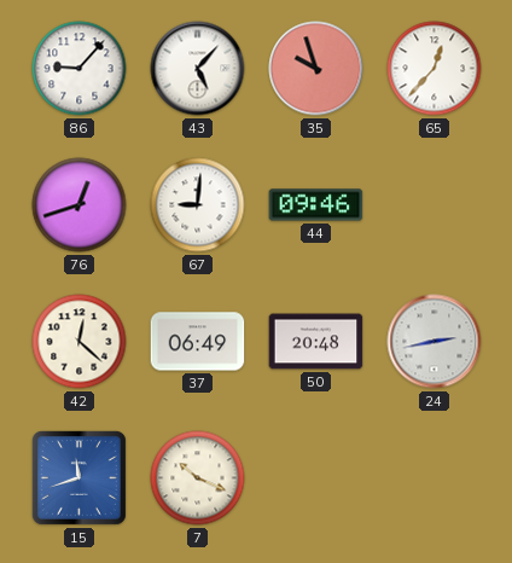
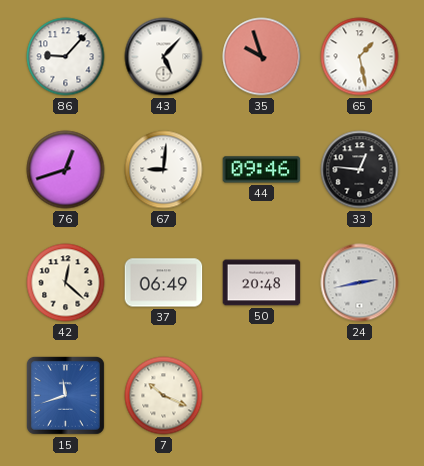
65: 12:37 -> 1:28 (360, 57)
33: none -> 12:46 (360, 170)
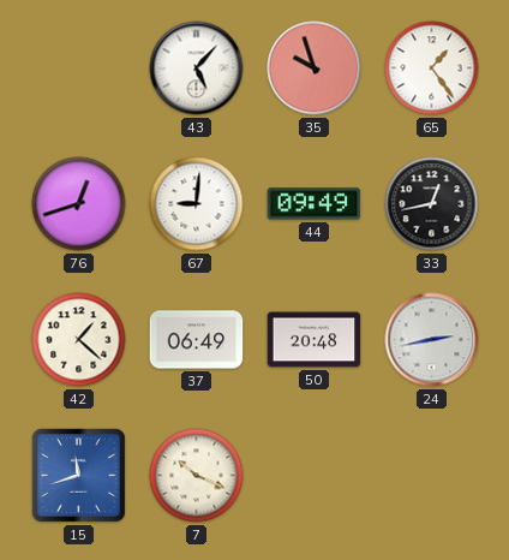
86: 9:07 -> none (66, 57)
65: 1:28 -> 1:24 (432, 68)
44: 09:46 -> 09:49 (315, 204)
33: 12:46 -> 12:43 (432, 204)
42: 12:22 -> 1:22 (79, 340)
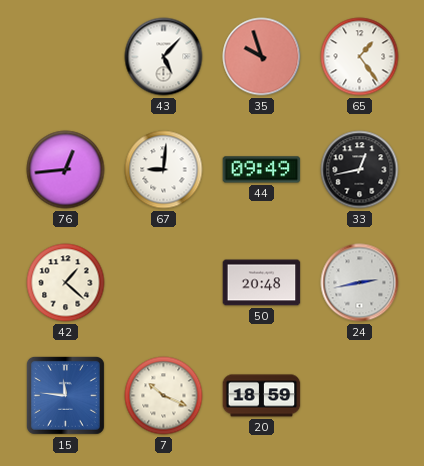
76: 12:42 -> 12:44 (66, 170)
37: 06:49 -> none (197, 340)
15: 11:42 -> 11:46 (65, 395)
20: none -> 18:59 (262, 396)
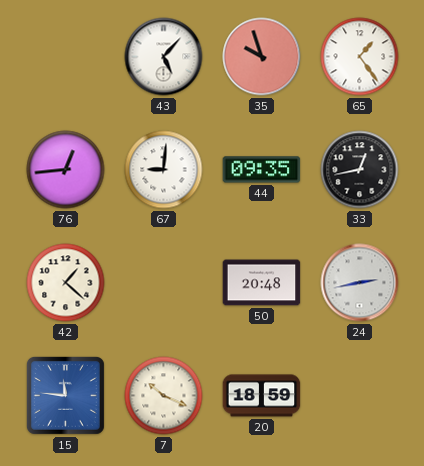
44: 09:49 -> 09:35 (262, 170)
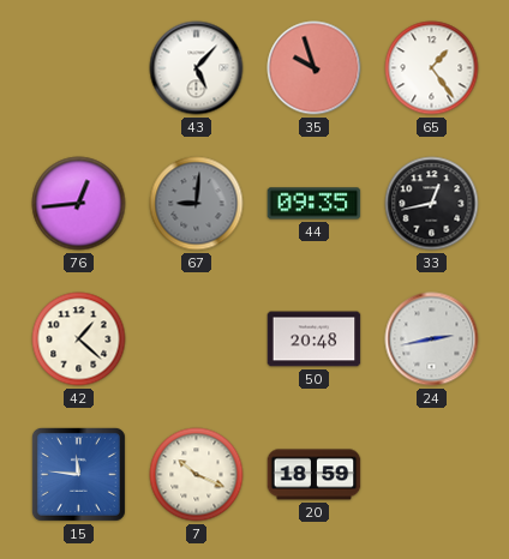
67 dial: white -> grey (197, 204)
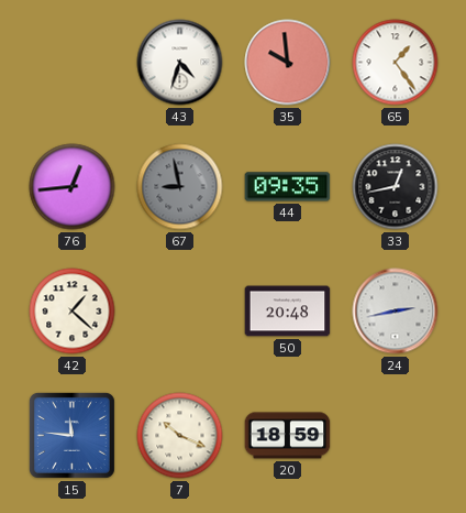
43: 5:07 -> 4:33 (180, 63)
35: 9:57 -> 9:59 (288, 63)
67: 9:01 -> 8:58 (180, 187)
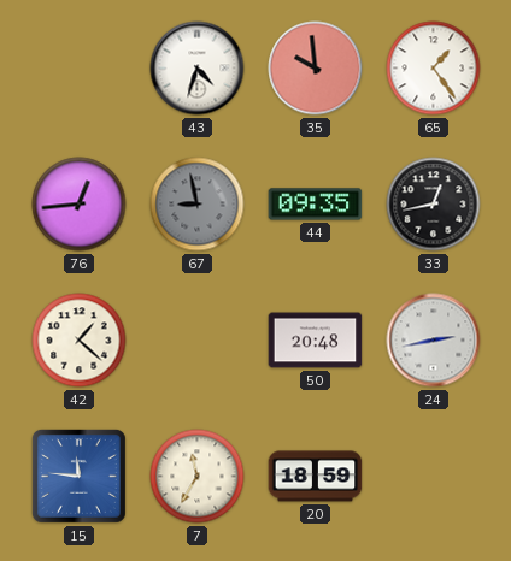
7: 10:19 -> 11:35 (198, 477)
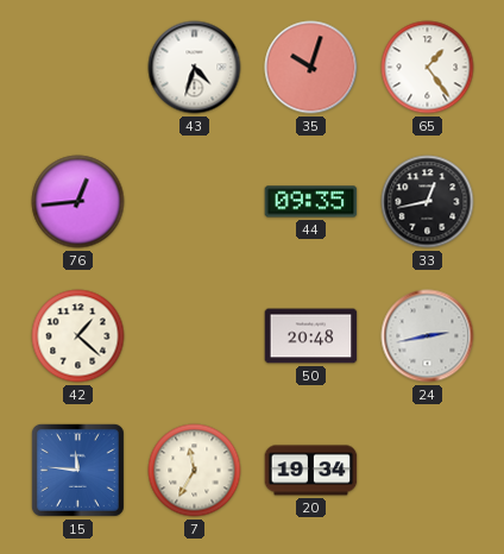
35: 9:59 -> 10:03 (311, 68)
67: 8:58 -> none (198, 205)
20: 18:59 -> 19:34 (311, 471)
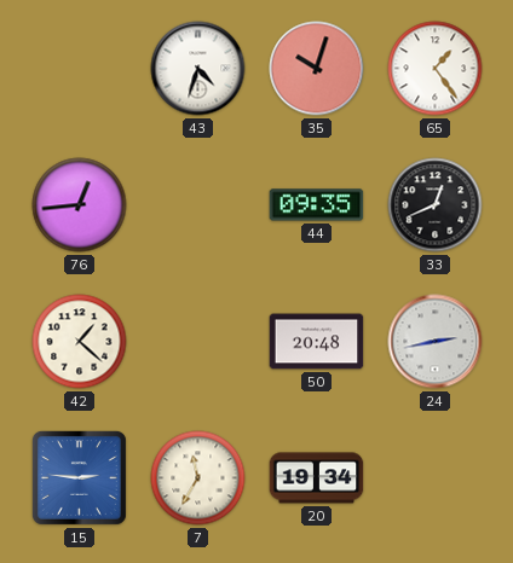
33: 12:43 -> 12:41 (436, 205)
15: 11:46 -> 2:46 (79, 477)
